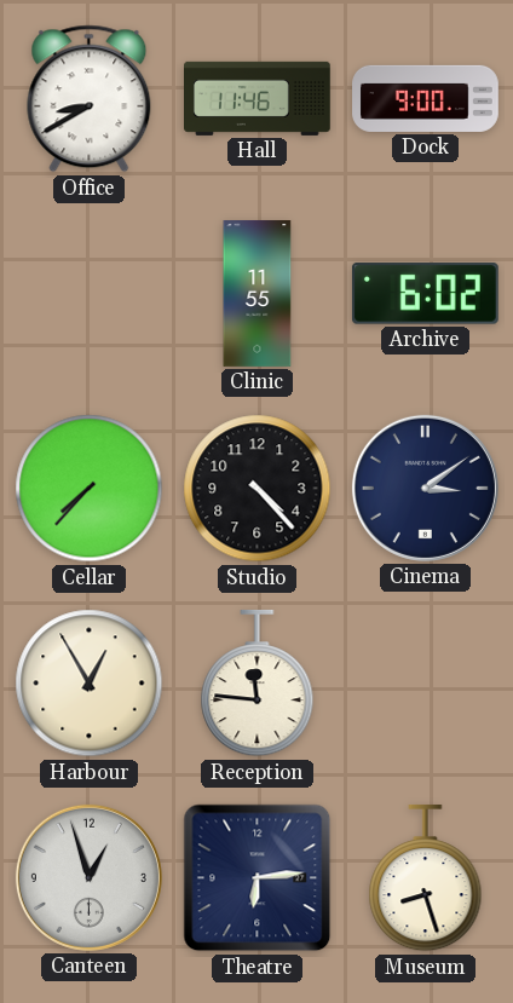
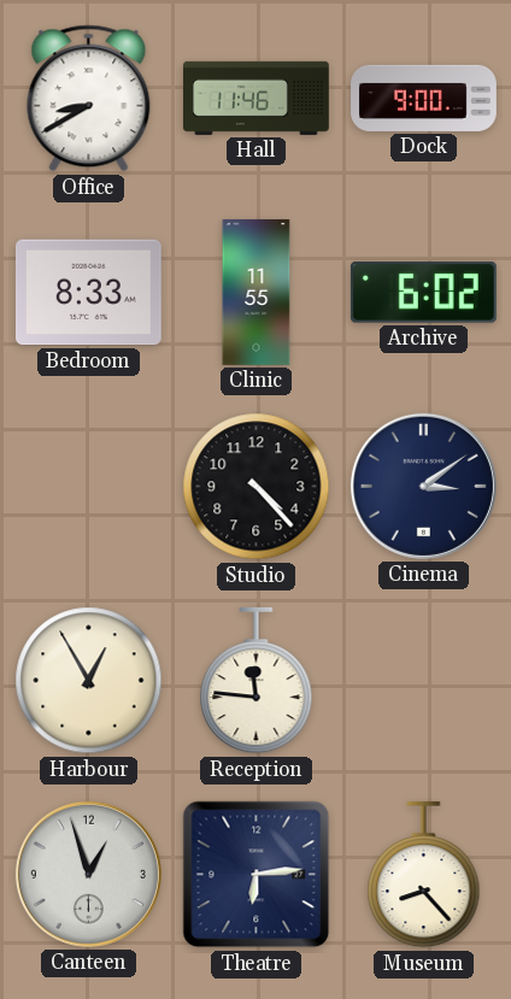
Bedroom: none -> 8:33 (88, 293)
Cellar: 7:37 -> none (90, 489)
Museum: 8:27 -> 8:23 (424, 875)
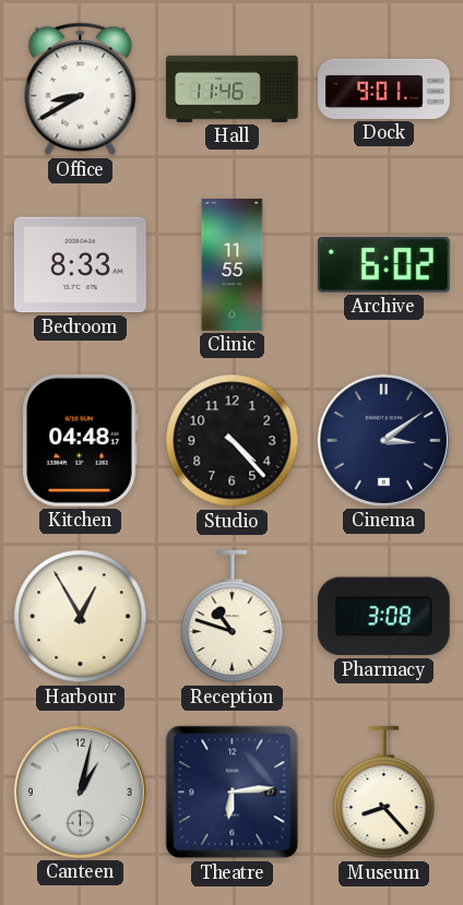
Dock: 9:00 -> 9:01 (384, 88)
Kitchen: none -> 04:48 (80, 440)
Reception: 11:46 -> 10:48 (233, 617)
Pharmacy: none -> 3:08 (383, 617)
Canteen: 12:57 -> 1:02 (80, 791)
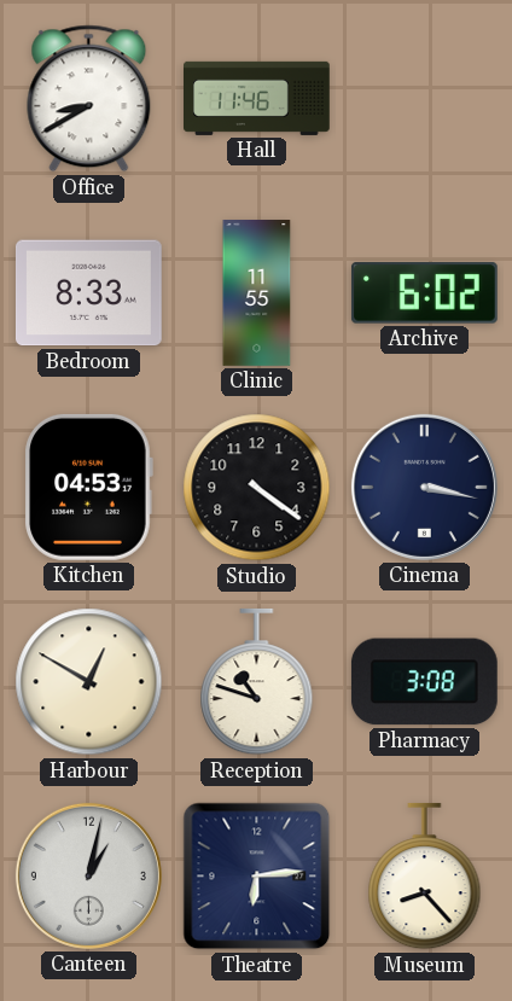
Dock: 9:01 -> none (384, 88)
Kitchen: 04:48 -> 04:53 (88, 487)
Studio: 4:23 -> 4:21 (257, 488)
Cinema: 3:09 -> 3:17 (424, 487)
Harbour: 12:55 -> 12:50 (89, 682)
